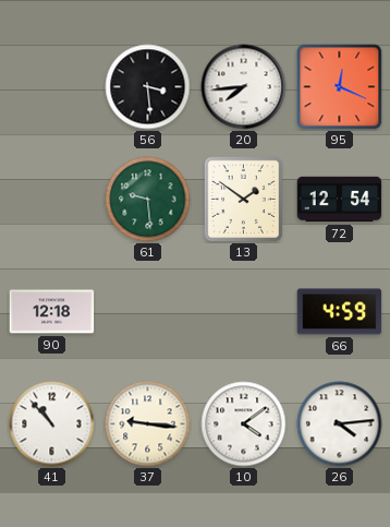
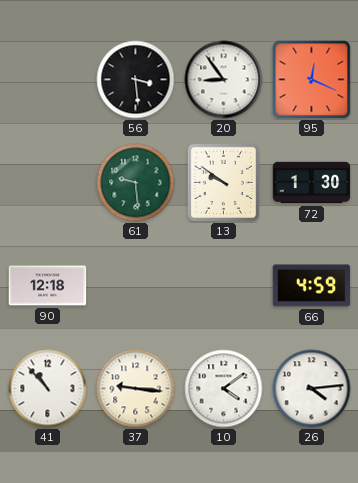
20: 7:44 -> 8:54 (224, 80)
13: 1:51 -> 9:51 (223, 182)
72: 12:54 -> 1:30 (312, 183)
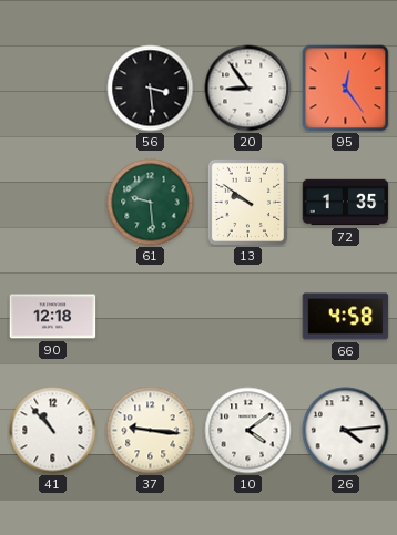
95: 12:19 -> 12:24 (346, 89)
72: 1:30 -> 1:35 (346, 203)
66: 4:59 -> 4:58 (346, 317)
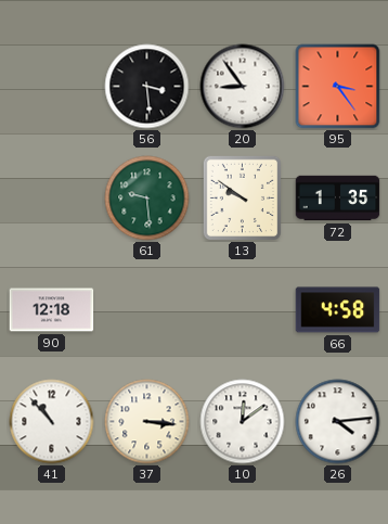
95: 12:24 -> 3:24 (338, 87)
37: 9:16 -> 3:16 (147, 422)
10: 4:09 -> 12:09 (243, 422)
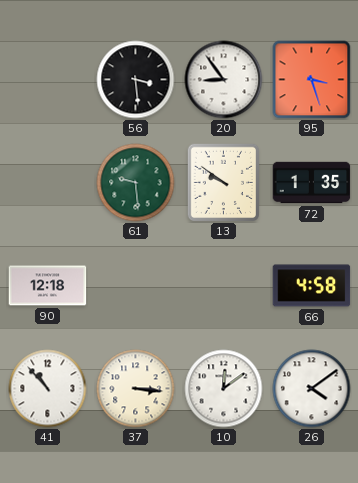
95: 3:24 -> 3:27 (312, 80)
26: 4:14 -> 4:09 (312, 389)
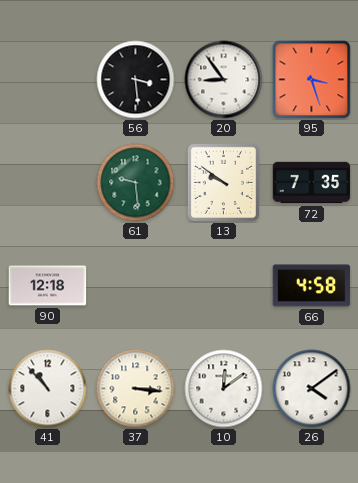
72: 1:35 -> 7:35 (312, 183)
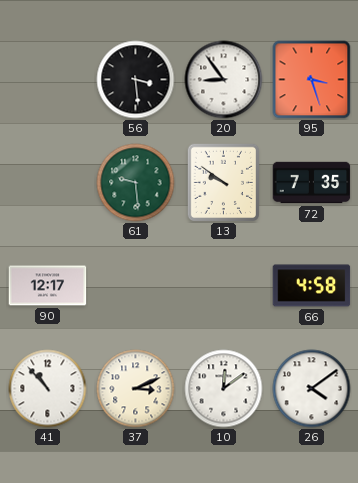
90: 12:18 -> 12:17 (48, 286)
37: 3:16 -> 3:11 (136, 389)
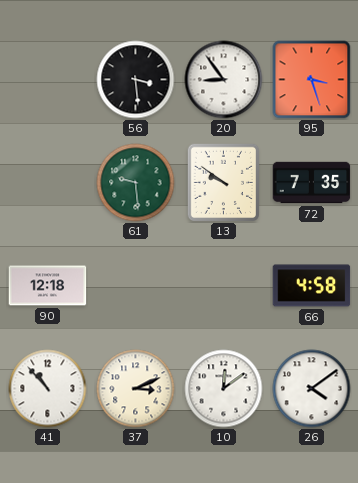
90: 12:17 -> 12:18 (48, 286)
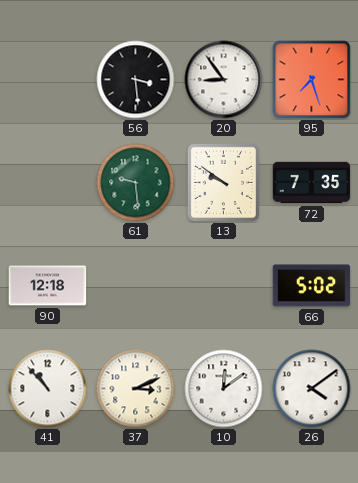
95: 3:27 -> 7:27 (312, 80)
66: 4:58 -> 5:02 (312, 286)
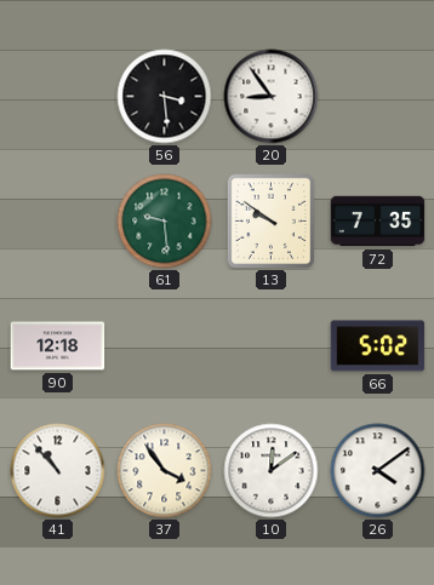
95: 7:27 -> none (312, 80)
37: 3:11 -> 3:54 (165, 471)
